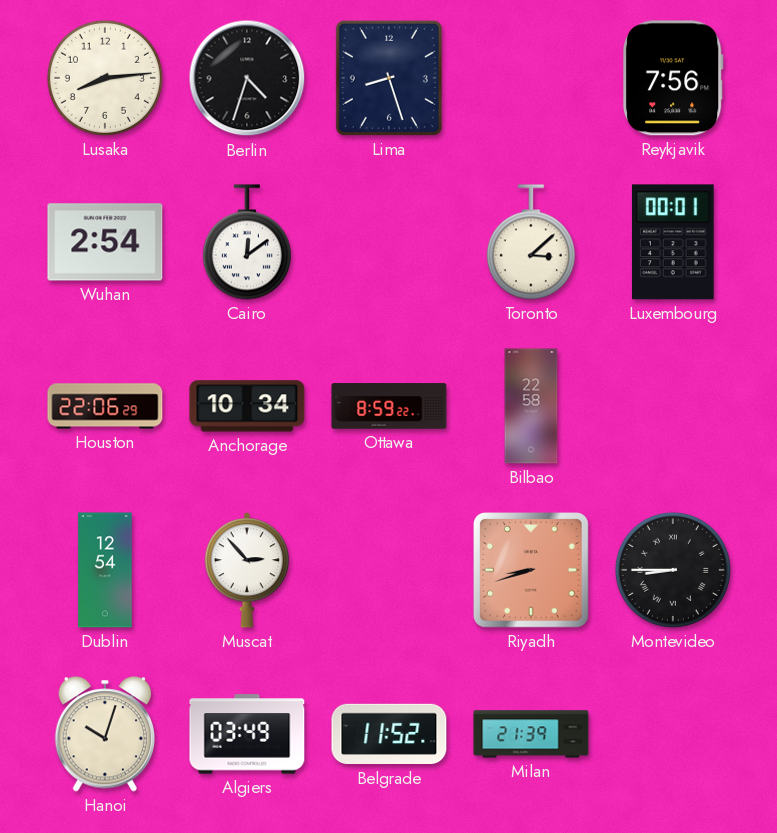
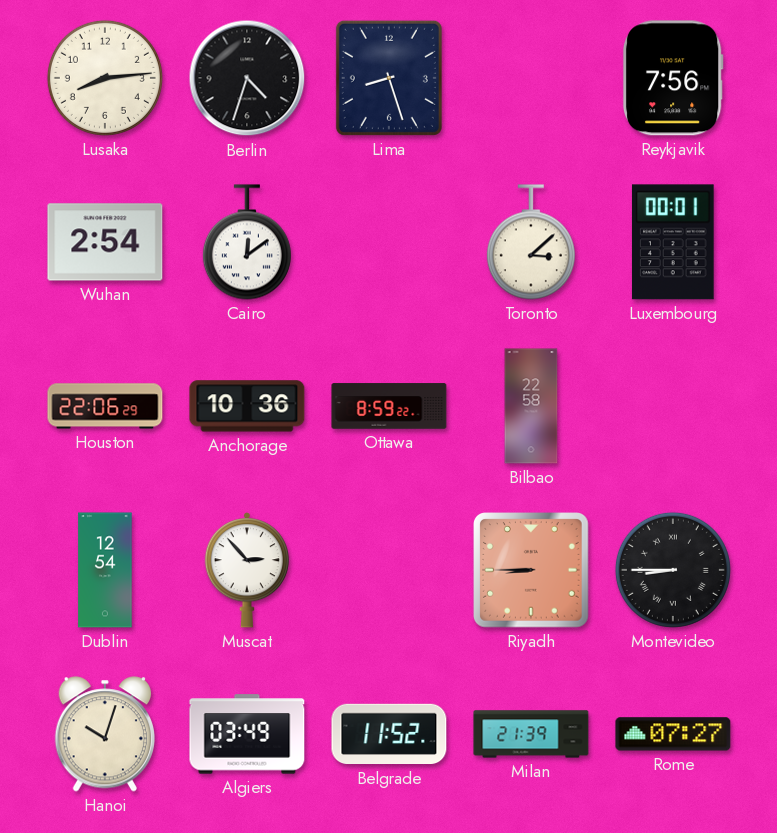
Anchorage: 10:34 -> 10:36 (247, 406)
Riyadh: 8:42 -> 8:45 (532, 571)
Rome: none -> 07:27 (673, 734)
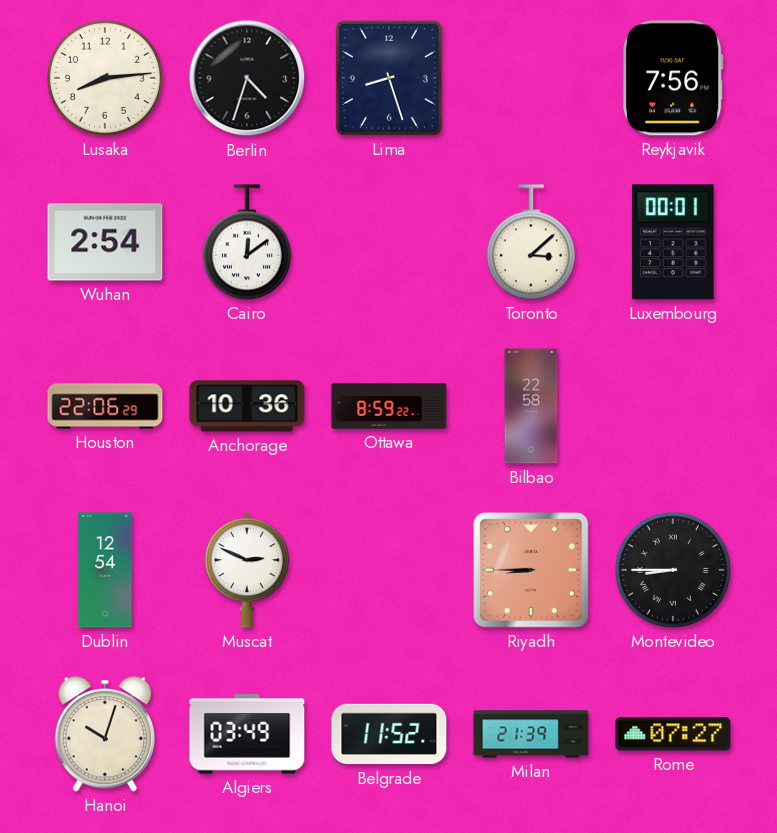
Muscat: 2:53 -> 2:49 (247, 570)
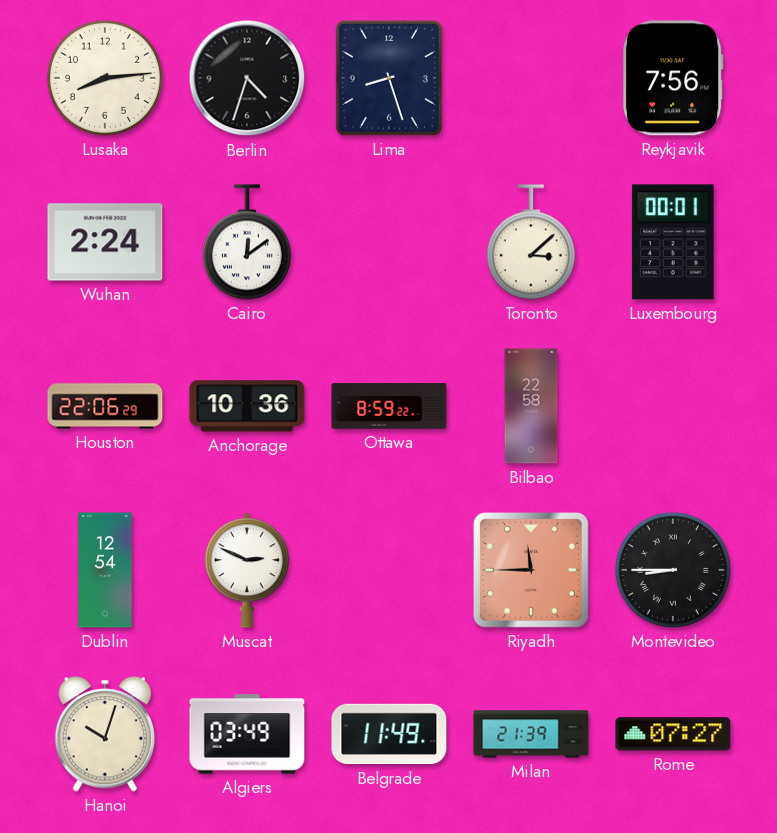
Wuhan: 2:54 -> 2:24 (105, 242)
Riyadh: 8:45 -> 11:45 (532, 571)
Belgrade: 11:52 -> 11:49 (389, 734)
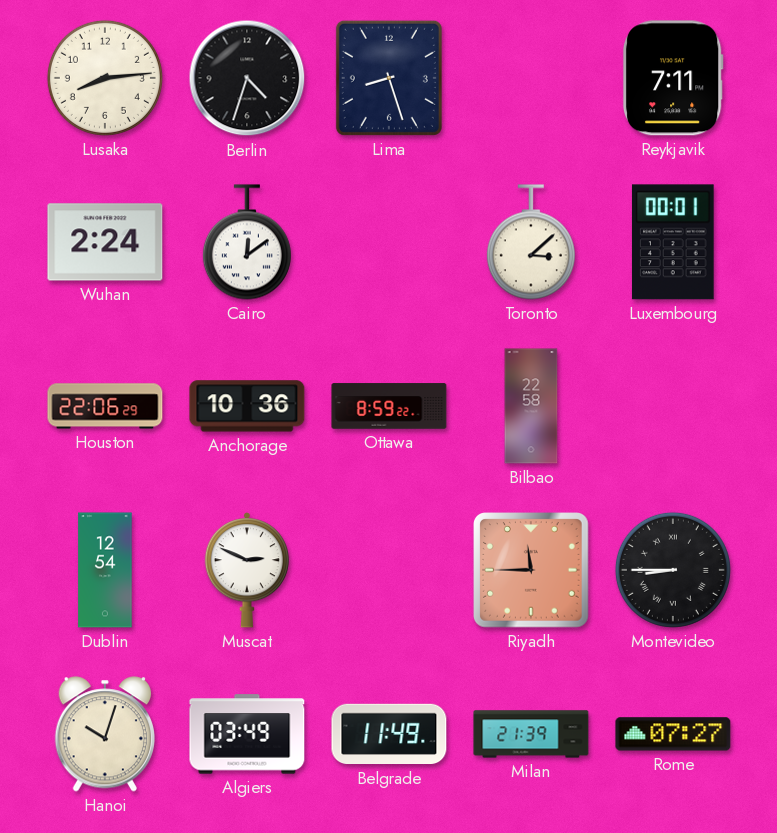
Reykjavik: 7:56 -> 7:11 (673, 78)
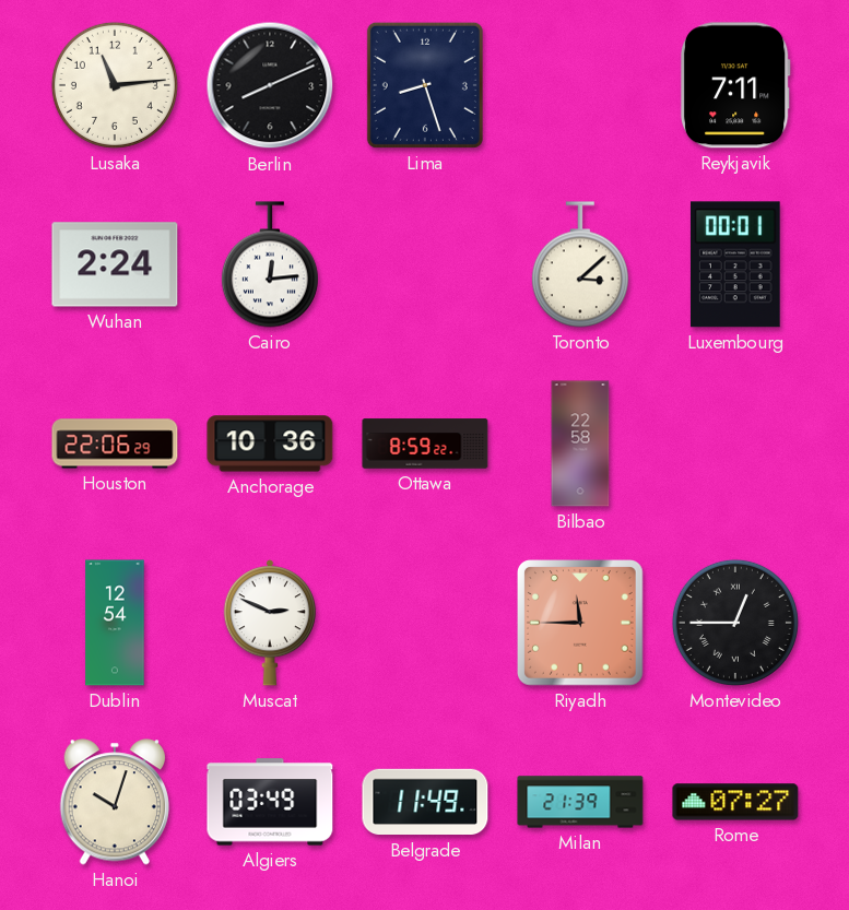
Lusaka: 8:14 -> 11:14 (115, 85)
Berlin: 4:33 -> 8:11 (270, 85)
Cairo: 12:09 -> 12:14 (270, 264)
Montevideo: 8:45 -> 12:45 (735, 623)
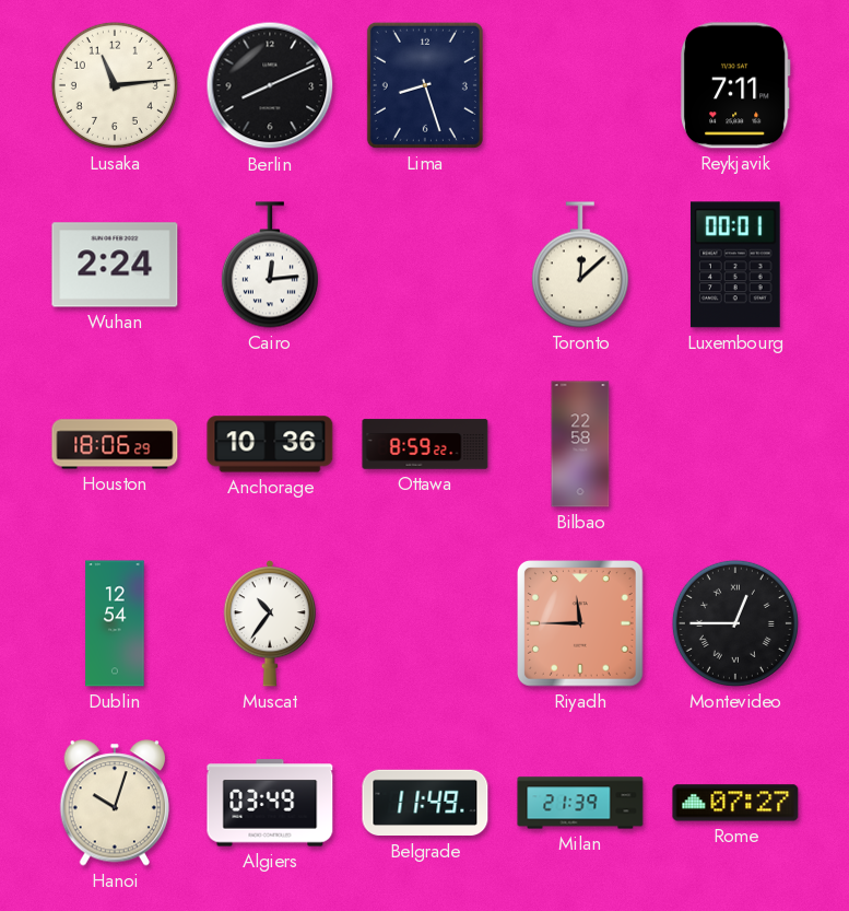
Toronto: 3:08 -> 12:08 (580, 265)
Houston: 22:06 -> 18:06 (115, 444)
Muscat: 2:49 -> 10:36 (270, 623)
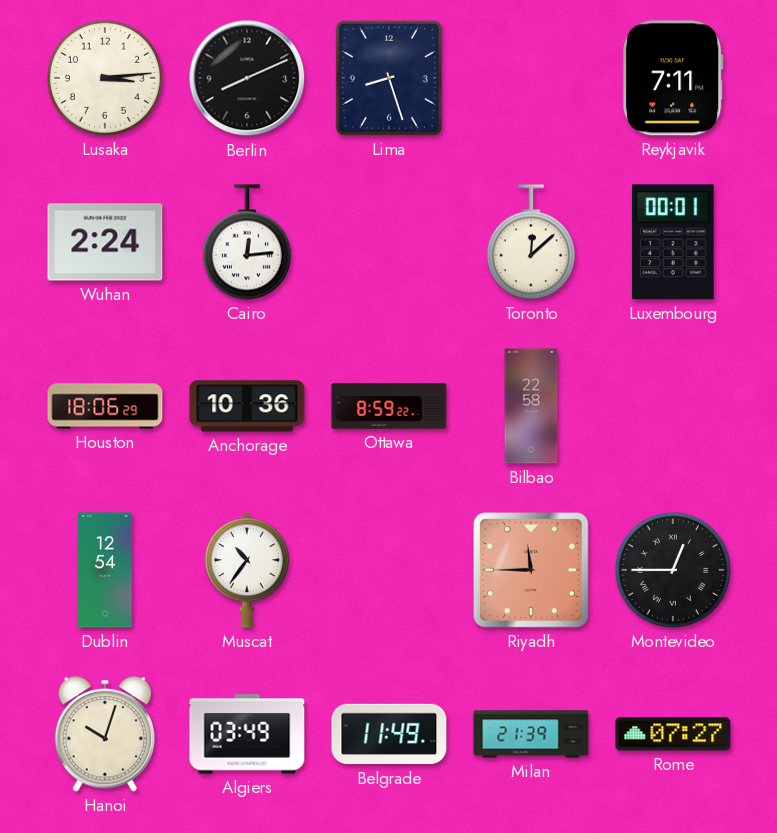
Lusaka: 11:14 -> 3:14 (105, 78)
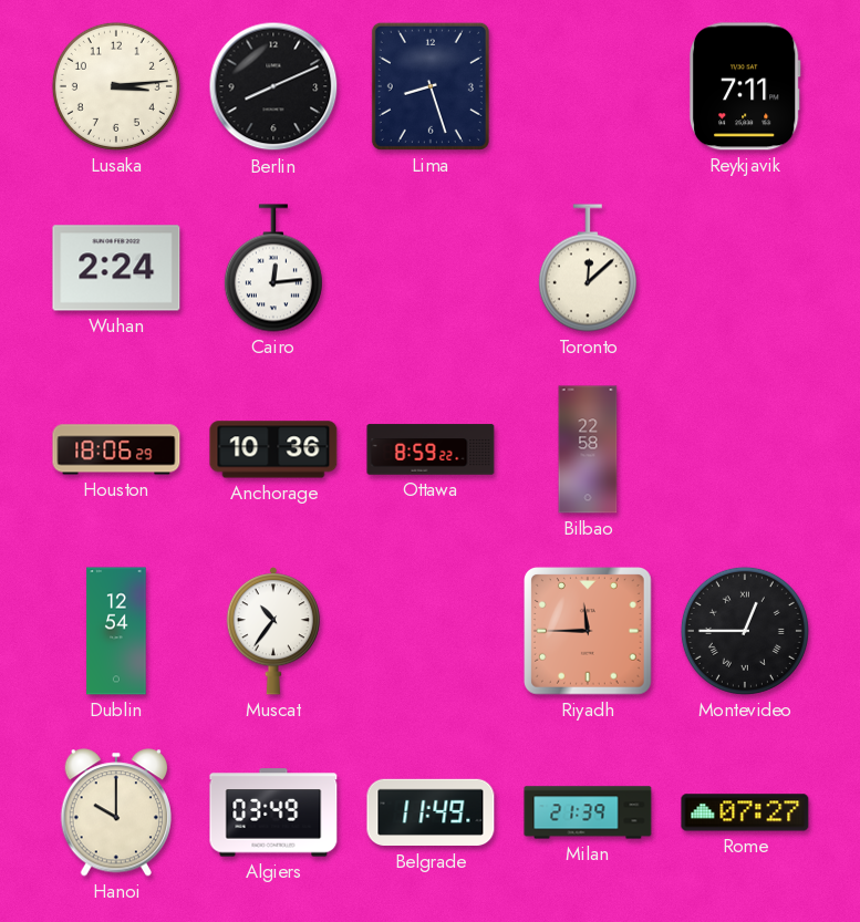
Luxembourg: 00:01 -> none (673, 242)
Hanoi: 10:03 -> 10:00 (115, 812)
